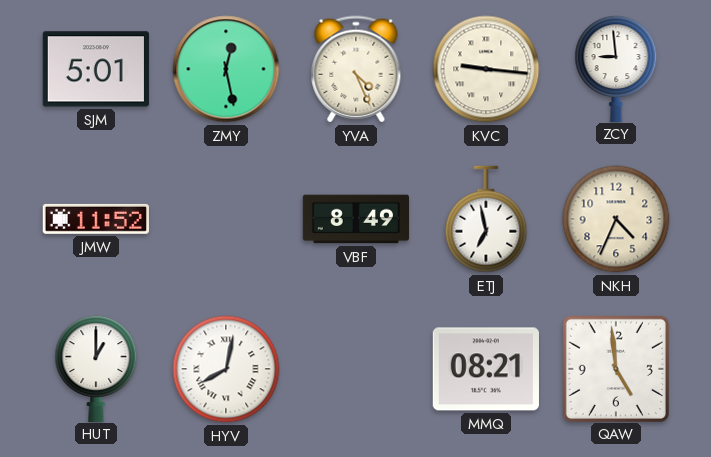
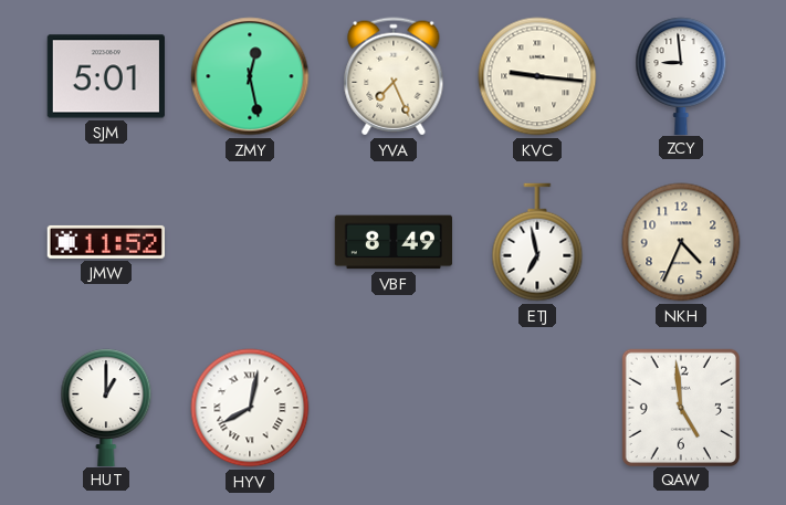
YVA: 4:26 -> 7:26 (394, 76)
MMQ: 08:21 -> none (486, 369)
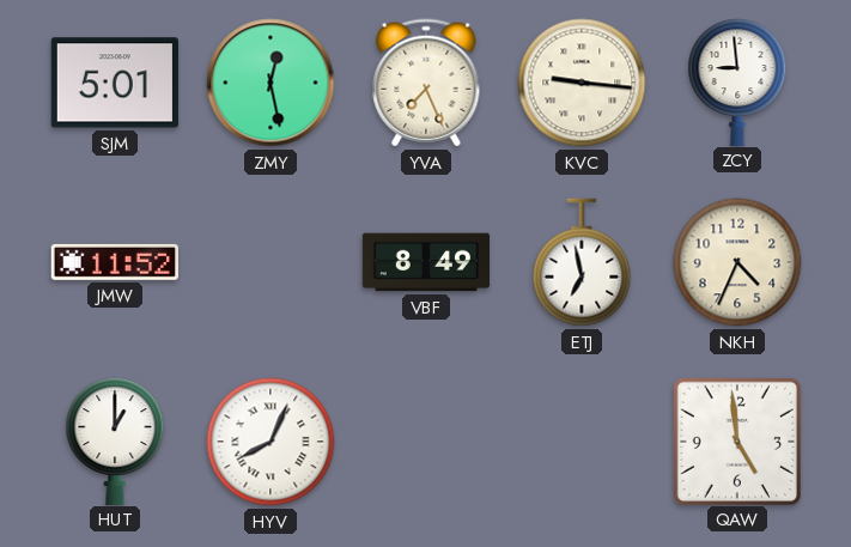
HYV: 8:02 -> 8:04 (271, 442)
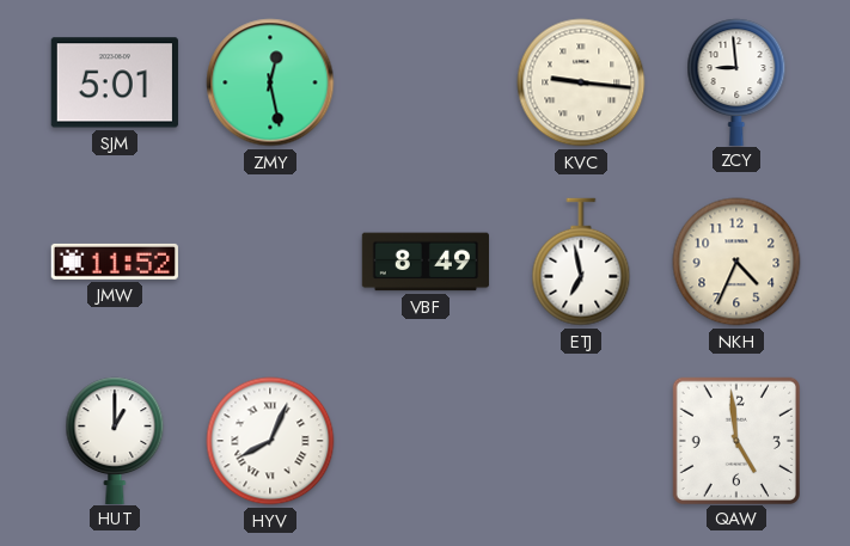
YVA: 7:26 -> none (426, 83)
